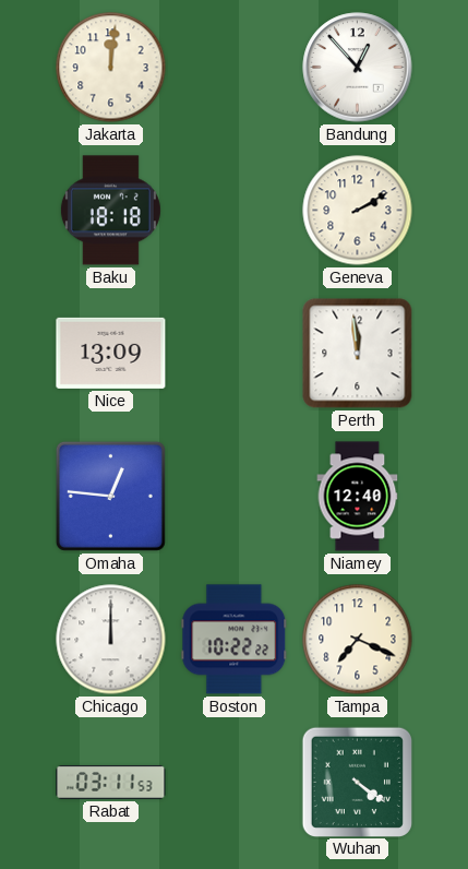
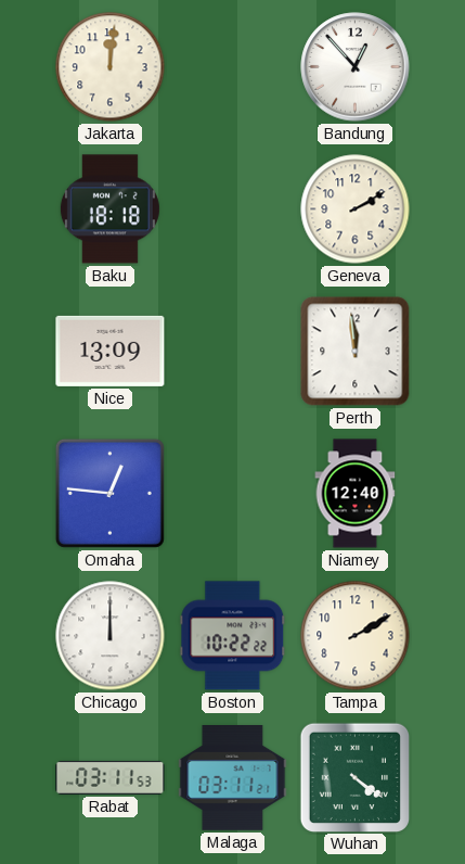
Tampa: 7:19 -> 2:10 (356, 636)
Malaga: none -> 03:11 (233, 778)
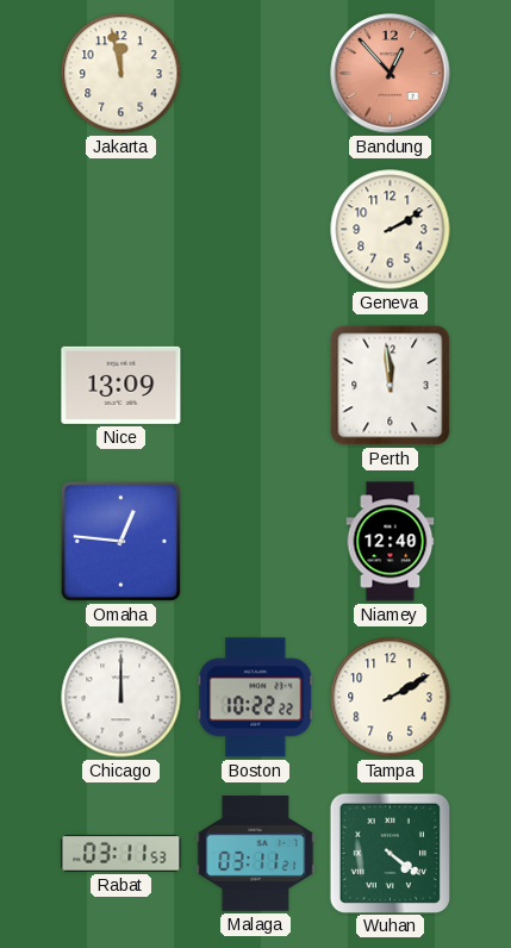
Jakarta: 12:01 -> 11:58 (121, 74)
Bandung dial: white -> salmon (391, 74)
Baku: 18:18 -> none (109, 209)
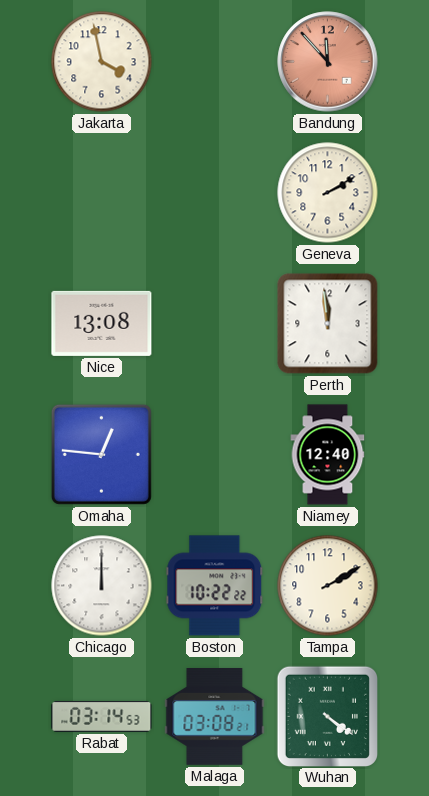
Jakarta: 11:58 -> 3:58 (102, 62)
Bandung: 12:53 -> 11:53 (328, 62)
Nice: 13:09 -> 13:08 (102, 323)
Rabat: 03:11 -> 03:14 (102, 717)
Malaga: 03:11 -> 03:08 (215, 717)
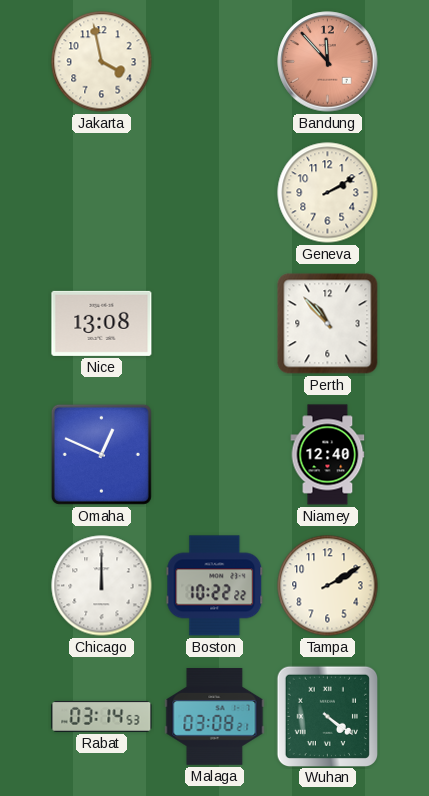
Perth: 11:59 -> 10:53 (328, 324)
Omaha: 12:46 -> 12:49 (101, 454)
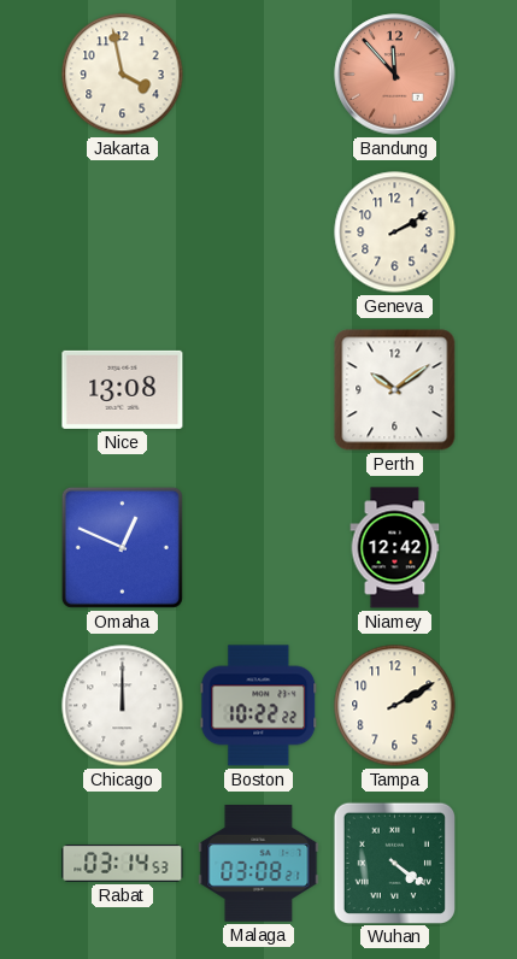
Perth: 10:53 -> 10:09 (395, 390)
Niamey: 12:40 -> 12:42 (395, 548)
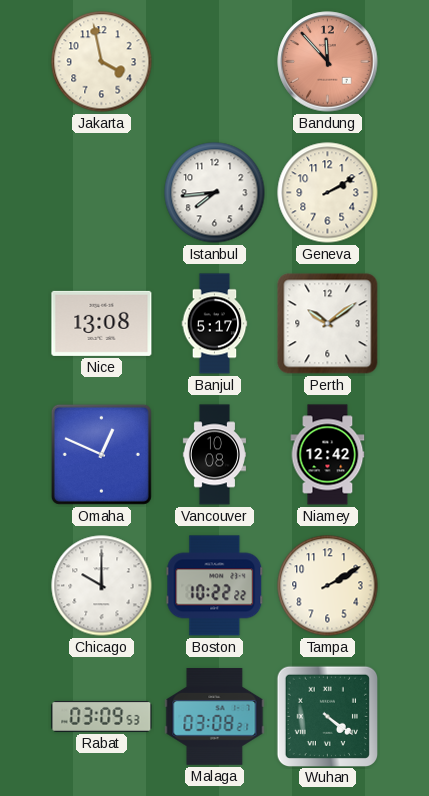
Istanbul: none -> 7:44 (215, 193)
Banjul: none -> 5:17 (215, 324)
Vancouver: none -> 10:08 (214, 455)
Chicago: 12:00 -> 10:00 (102, 586)
Rabat: 03:14 -> 03:09 (102, 717)
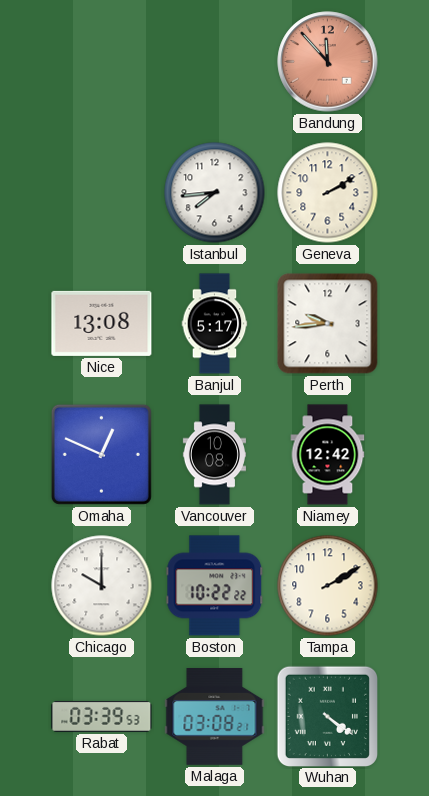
Jakarta: 3:58 -> none (102, 62)
Perth: 10:09 -> 9:44 (328, 324)
Rabat: 03:09 -> 03:39 (102, 717)
